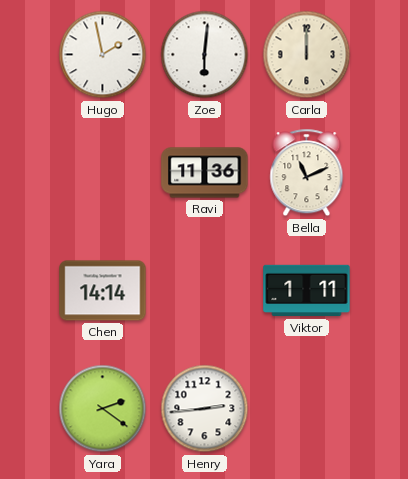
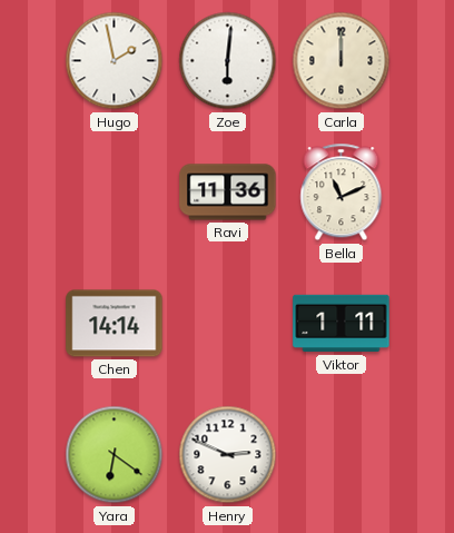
Yara: 2:21 -> 6:21 (115, 455)
Henry: 2:44 -> 2:49 (228, 455)
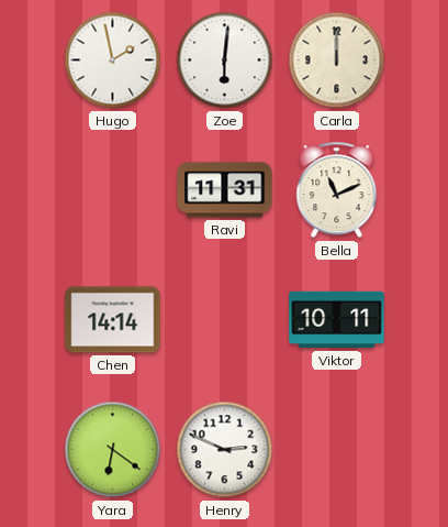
Ravi: 11:36 -> 11:31 (225, 190)
Viktor: 1:11 -> 10:11 (337, 320)
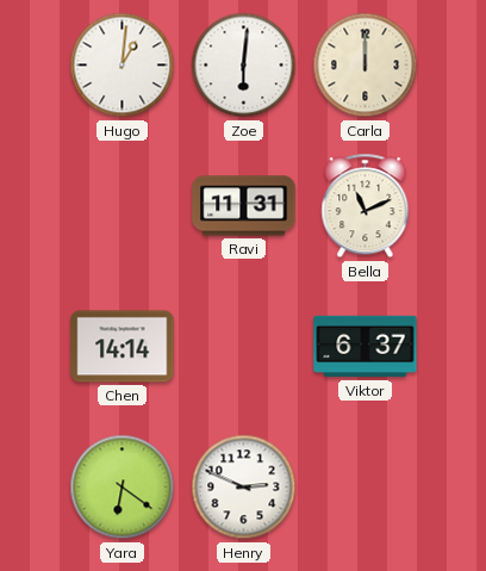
Hugo: 1:58 -> 1:01 (123, 66)
Viktor: 10:11 -> 6:37 (366, 347)
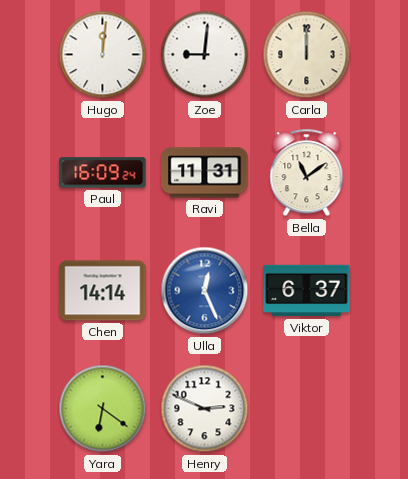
Hugo: 1:01 -> 12:01 (103, 55)
Zoe: 6:01 -> 9:01 (205, 55)
Paul: none -> 16:09 (103, 173)
Bella: 11:11 -> 11:09 (307, 173)
Ulla: none -> 12:26 (205, 291)
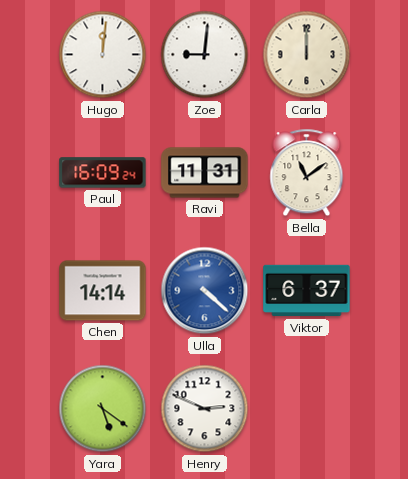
Ulla: 12:26 -> 4:22 (205, 291)
Yara: 6:21 -> 5:21 (103, 409)
